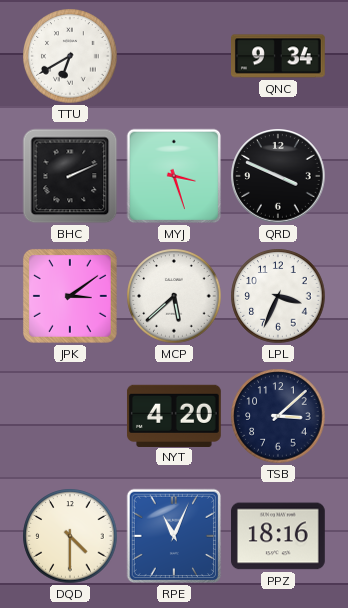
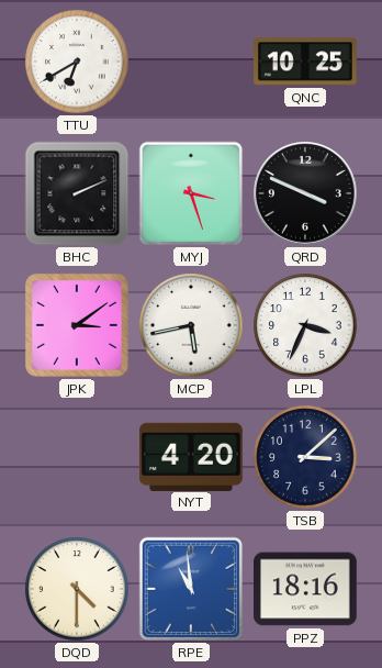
QNC: 9:34 -> 10:25 (306, 62)
MCP: 5:38 -> 5:43 (191, 325)
RPE: 11:04 -> 10:59 (191, 589)
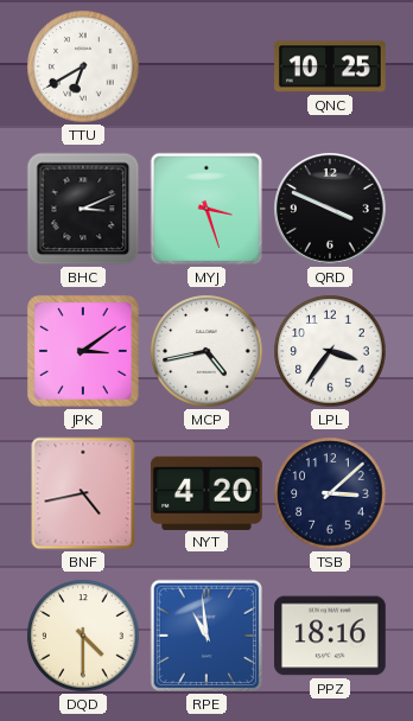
BHC: 2:11 -> 3:11 (83, 209)
MCP: 5:43 -> 4:43 (206, 351)
LPL: 3:34 -> 3:36 (330, 351)
BNF: none -> 4:43 (83, 493)
